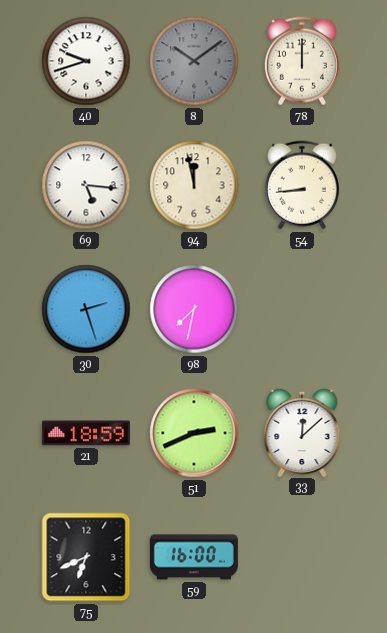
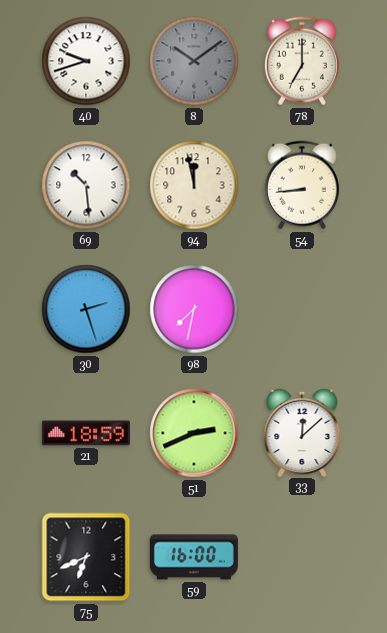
78: 12:00 -> 7:00 (302, 61)
69: 5:16 -> 10:29 (86, 185)
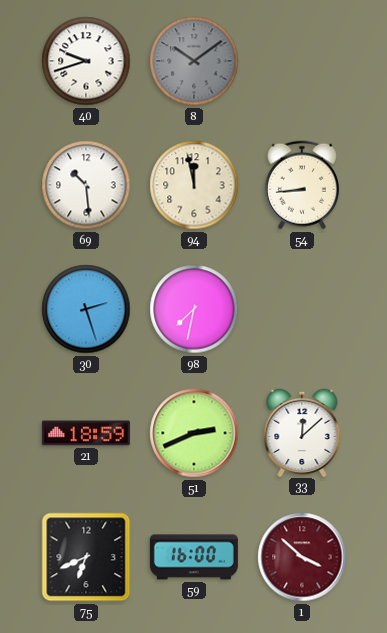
78: 7:00 -> none (302, 61)
1: none -> 3:52 (302, 557)
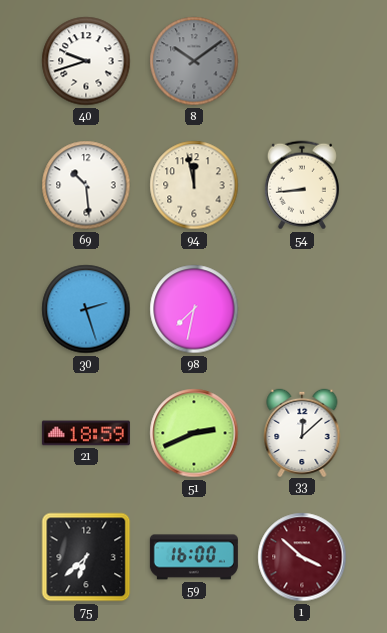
75: 6:41 -> 6:38 (86, 557)
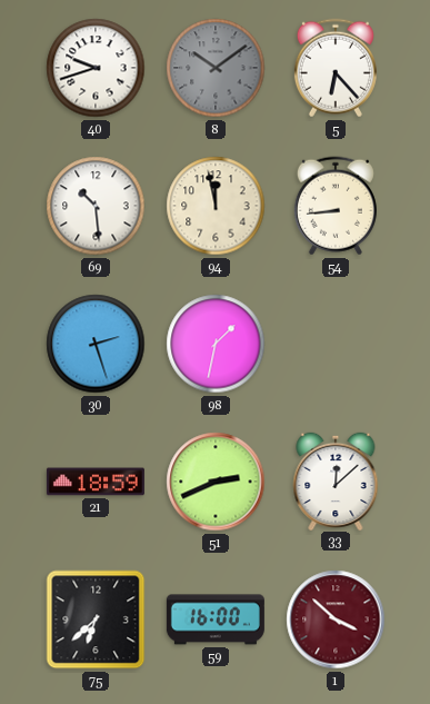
5: none -> 6:23 (336, 68)
98: 7:32 -> 1:32 (216, 344)
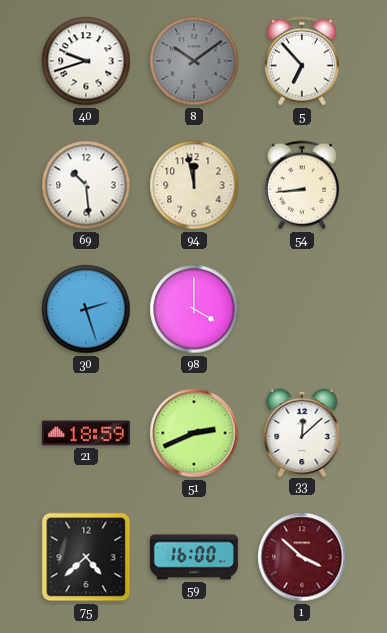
5: 6:23 -> 6:53 (302, 61)
98: 1:32 -> 4:00 (194, 309)
75: 6:38 -> 4:38 (86, 557)
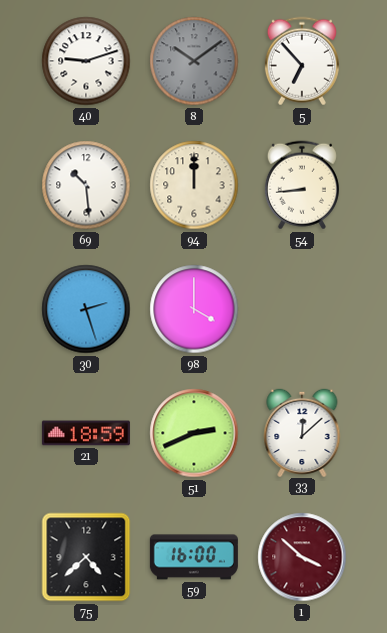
40: 9:42 -> 9:12 (86, 61)
94: 11:58 -> 12:00 (194, 185)
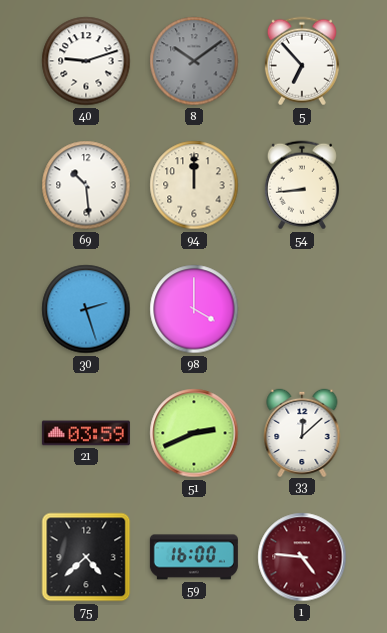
21: 18:59 -> 03:59 (86, 433)
1: 3:52 -> 4:46 (302, 557)
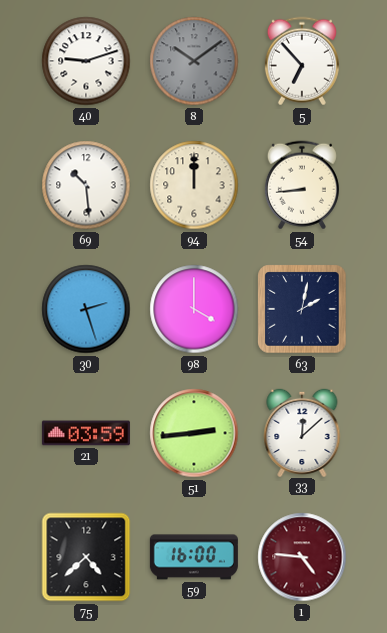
63: none -> 2:02 (302, 309)
51: 2:41 -> 2:44 (194, 433)
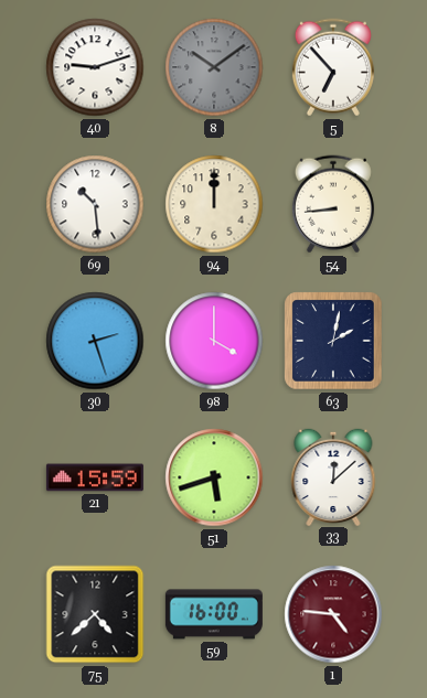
21: 03:59 -> 15:59 (95, 477)
51: 2:44 -> 5:42 (214, 477)
